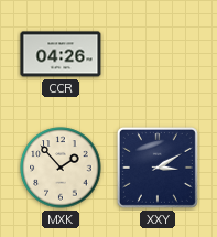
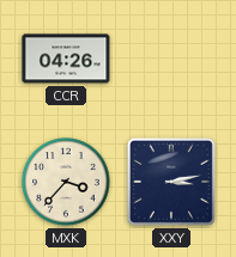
MXK: 1:53 -> 3:37 (66, 182)
XXY: 3:10 -> 3:13 (171, 182)
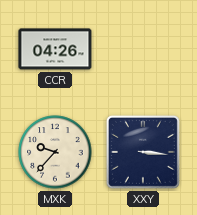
MXK: 3:37 -> 9:37 (55, 152)
XXY: 3:13 -> 3:16 (143, 152)
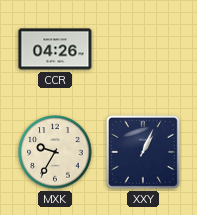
MXK: 9:37 -> 9:35 (55, 152)
XXY: 3:16 -> 1:04 (143, 152)
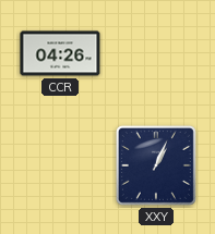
MXK: 9:35 -> none (55, 152)
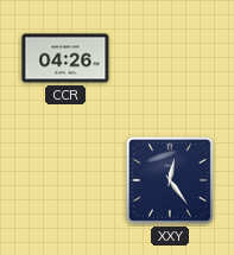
XXY: 1:04 -> 12:24 (170, 180)
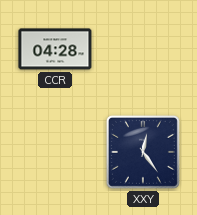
CCR: 04:26 -> 04:28 (55, 49)
